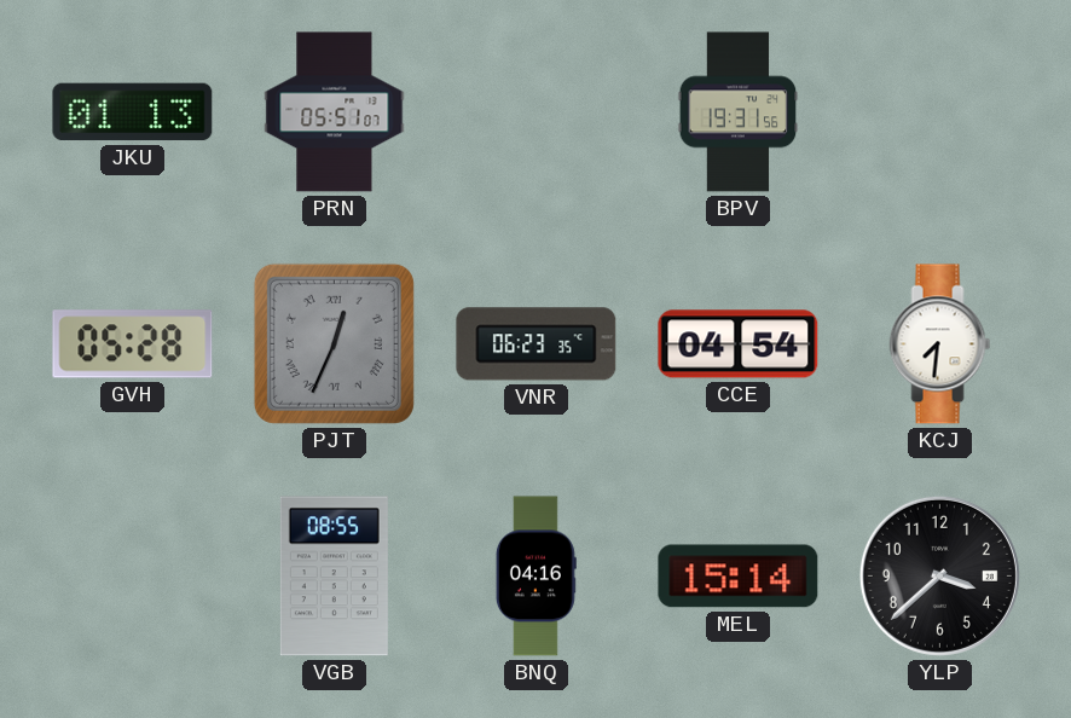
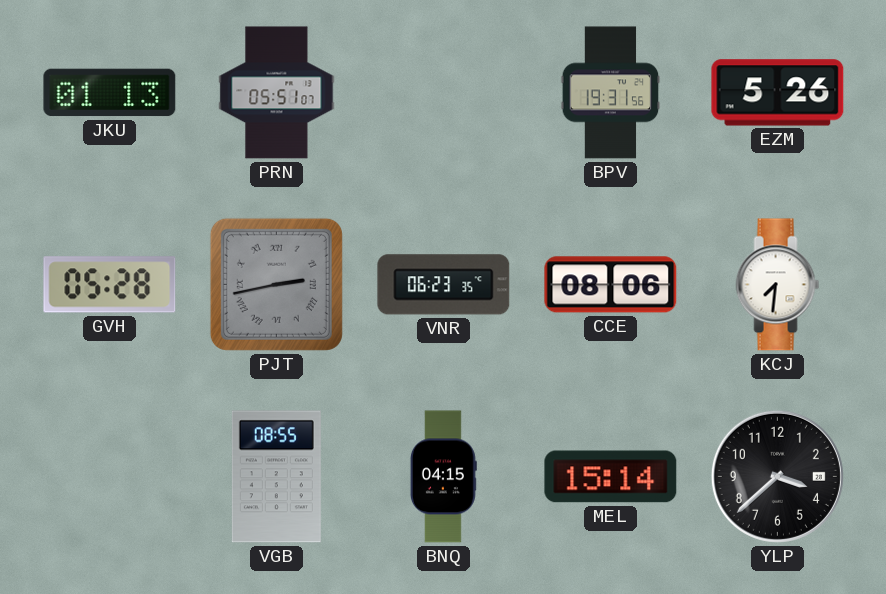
EZM: none -> 5:26 (778, 93)
PJT: 12:34 -> 2:43 (276, 284)
CCE: 04:54 -> 08:06 (611, 285)
BNQ: 04:16 -> 04:15 (443, 477)
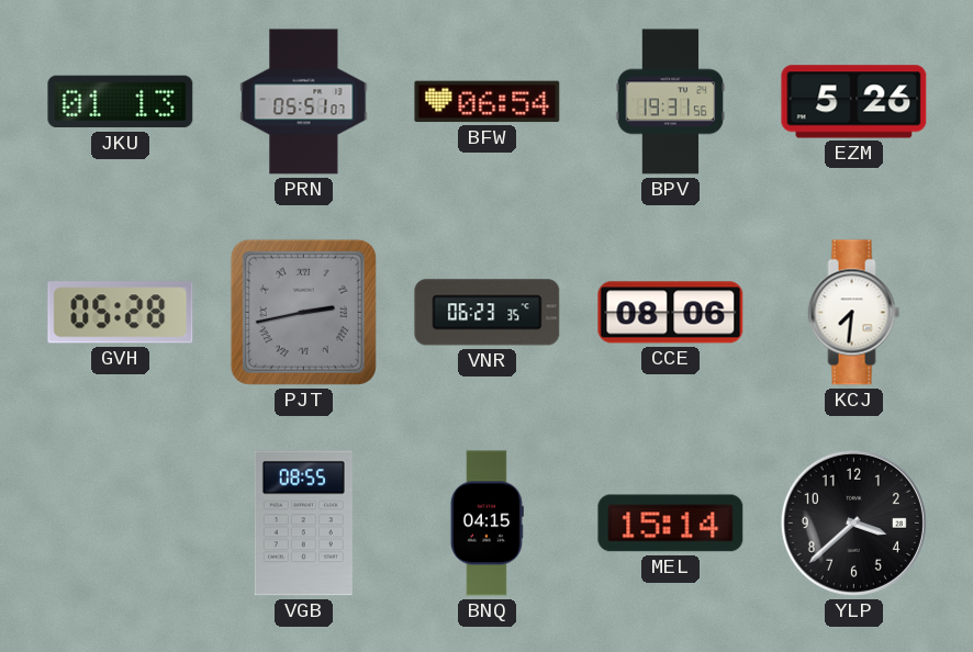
BFW: none -> 06:54 (488, 102)
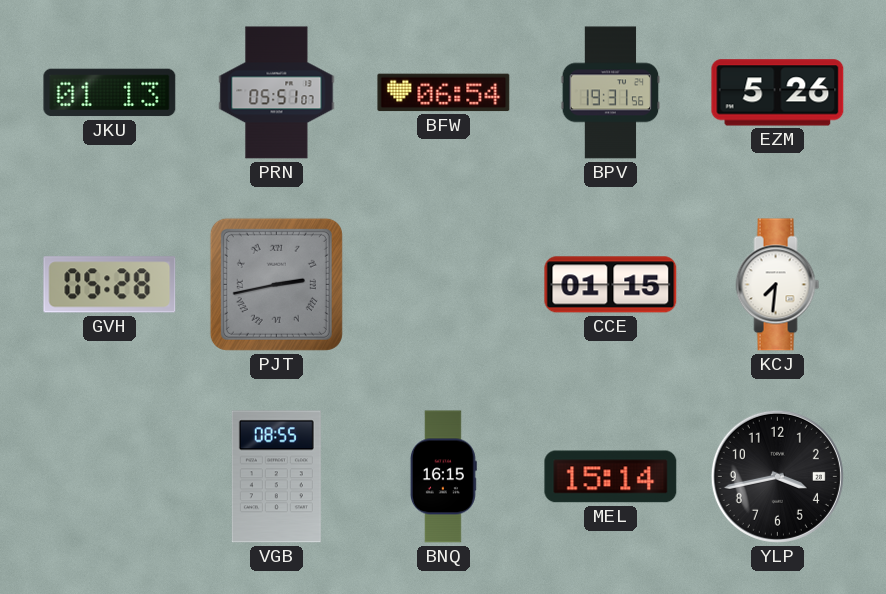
VNR: 06:23 -> none (488, 313)
CCE: 08:06 -> 01:15 (611, 285)
BNQ: 04:15 -> 16:15 (443, 477)
YLP: 3:38 -> 3:43 (777, 476)
